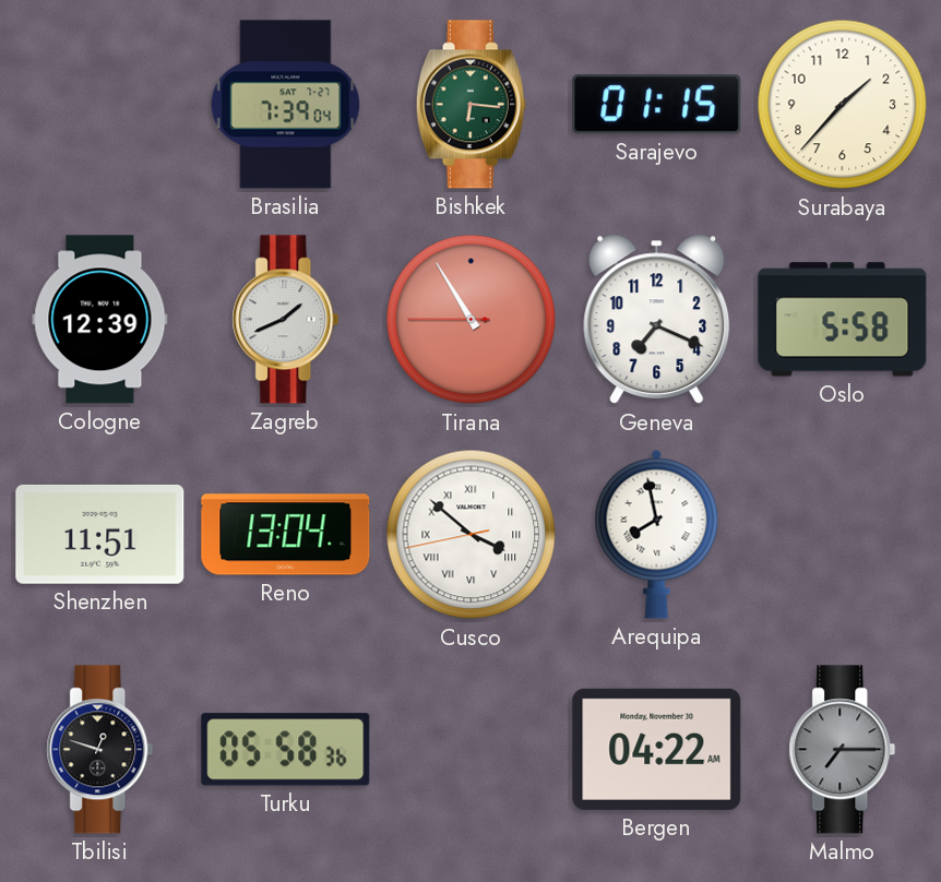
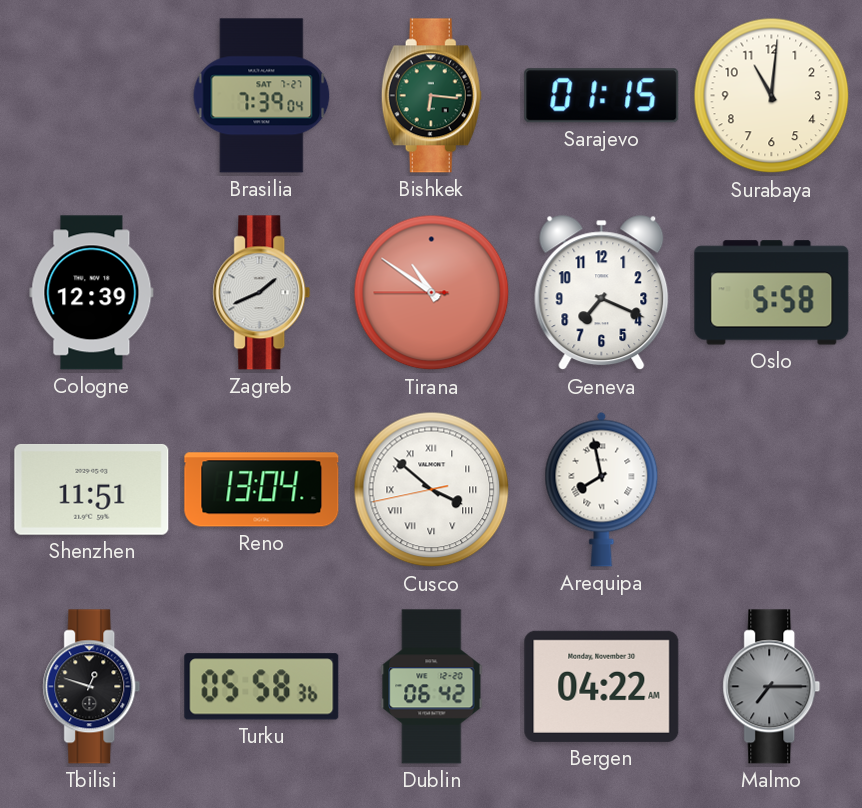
Surabaya: 1:37 -> 11:01 (772, 96)
Tirana: 10:54 -> 10:50 (432, 293)
Dublin: none -> 06:42 (432, 687)
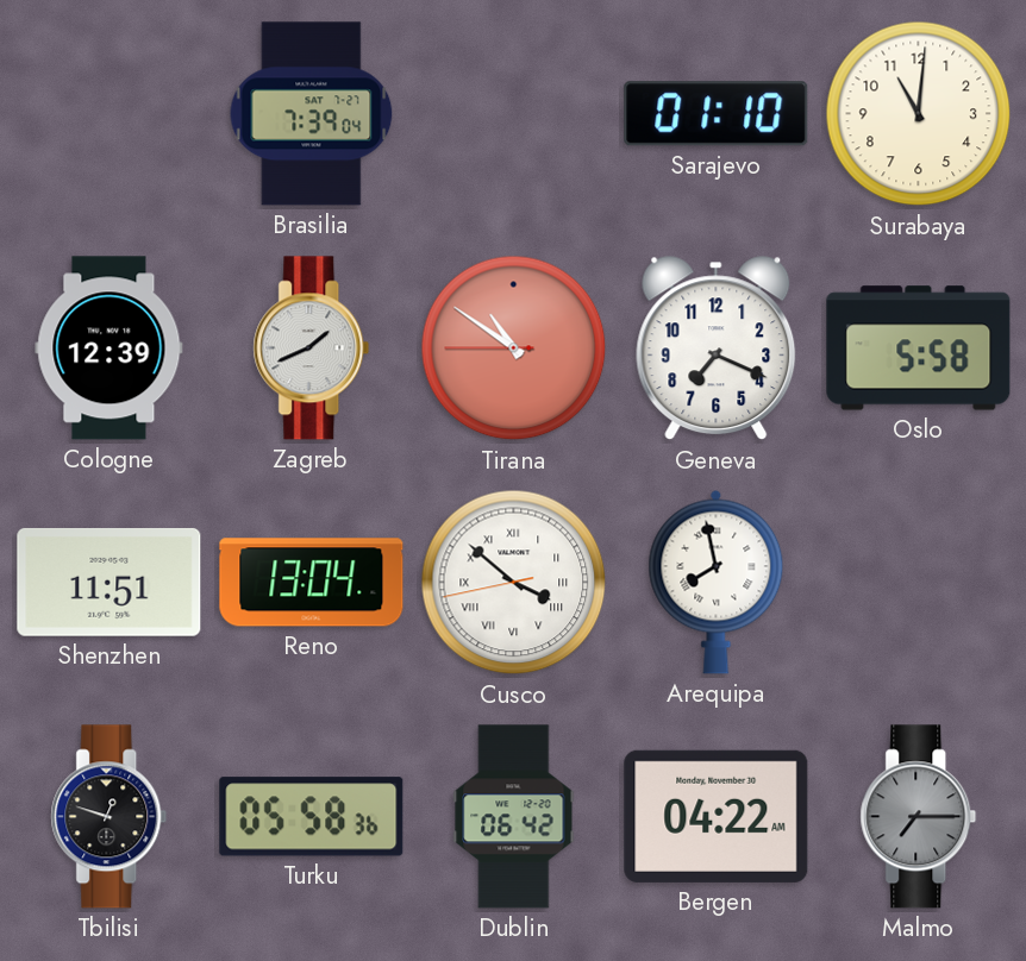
Bishkek: 6:16 -> none (431, 96)
Sarajevo: 01:15 -> 01:10 (717, 114)
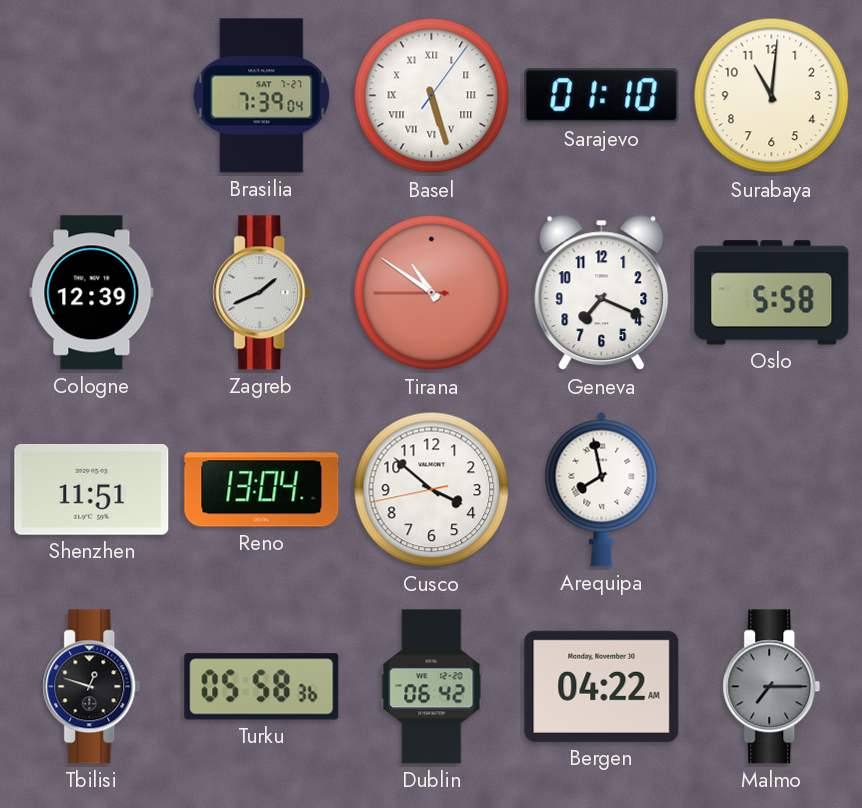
Basel: none -> 5:27 (432, 96)
Cusco numerals: Roman -> Arabic (432, 490)
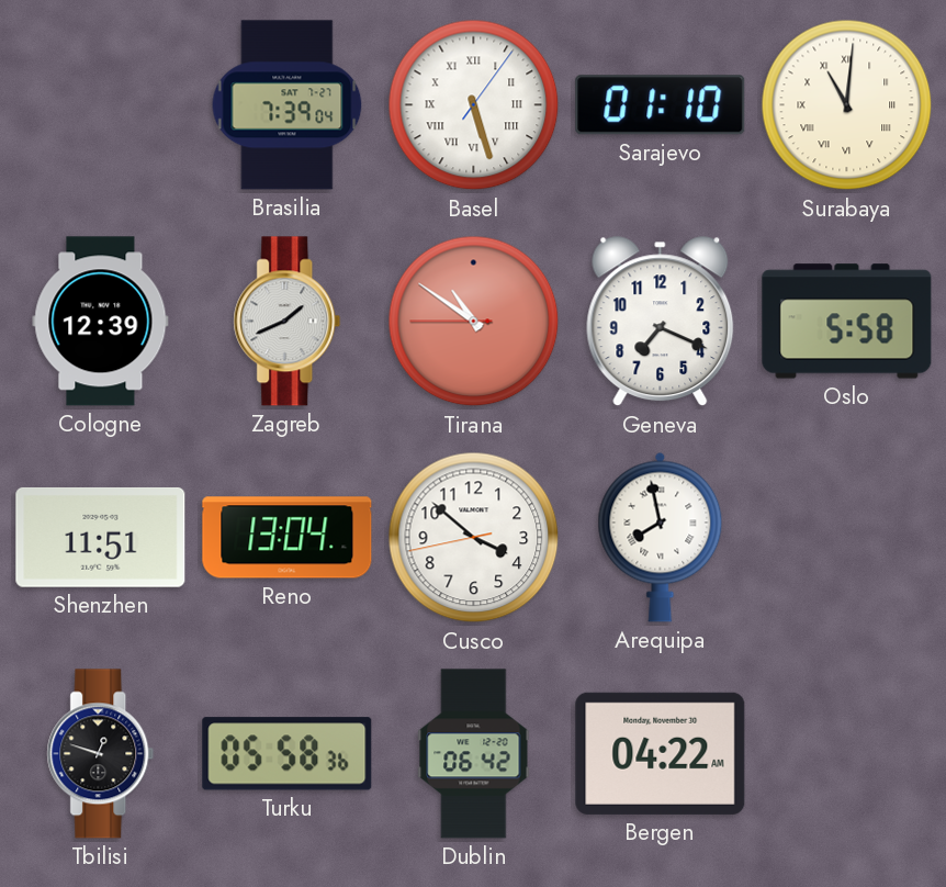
Surabaya numerals: Arabic -> Roman (847, 105)
Malmo: 7:15 -> none (772, 687)
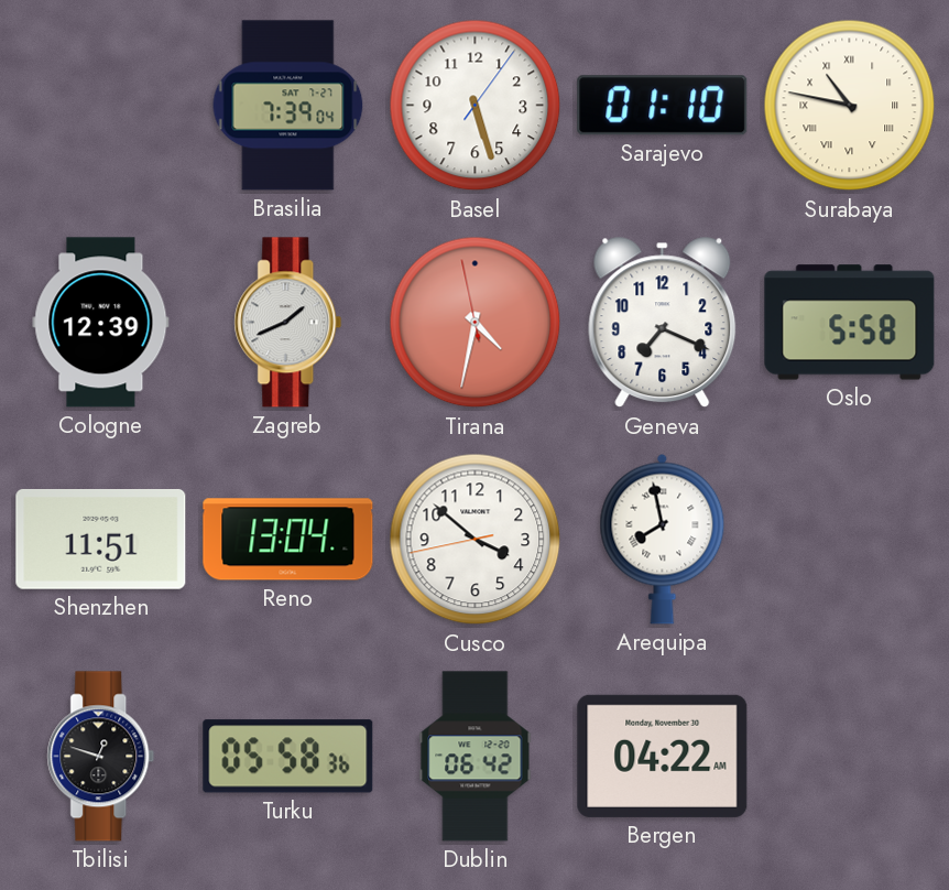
Basel numerals: Roman -> Arabic (476, 106)
Surabaya: 11:01 -> 10:47 (850, 106)
Tirana: 10:50 -> 4:31 (476, 323)
